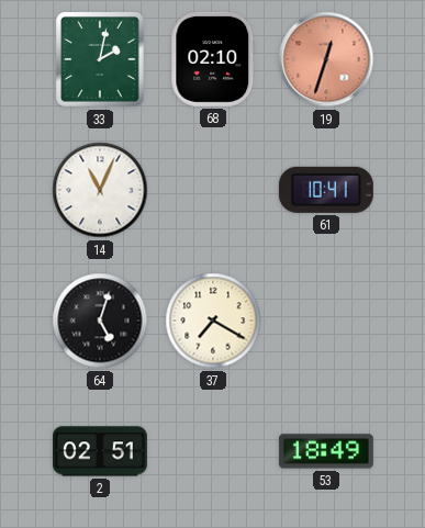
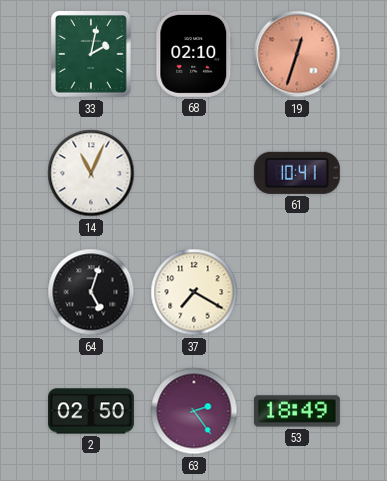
2: 02:51 -> 02:50 (91, 411)
63: none -> 2:24 (194, 411)
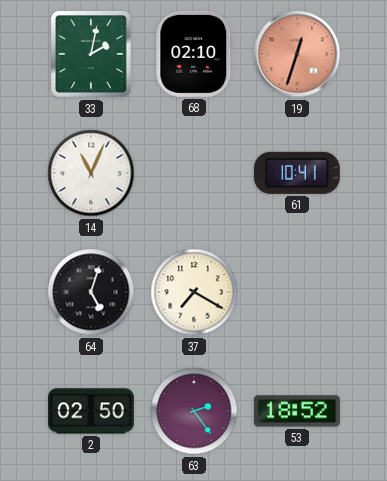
53: 18:49 -> 18:52 (297, 411)
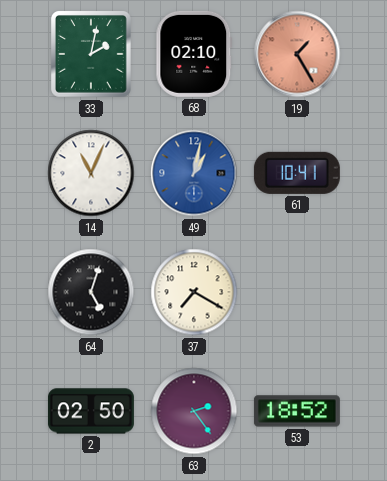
19: 12:33 -> 1:25 (297, 54)
49: none -> 1:02 (194, 173)
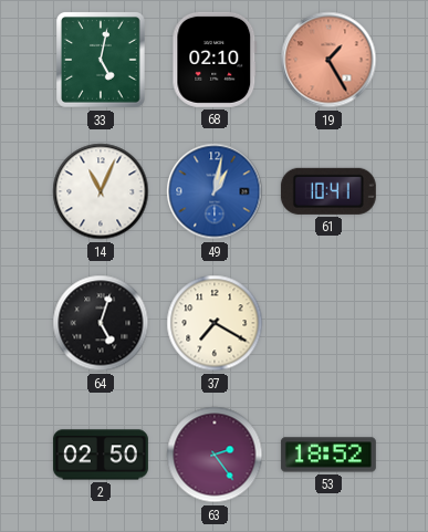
33: 2:02 -> 5:02 (102, 61)
